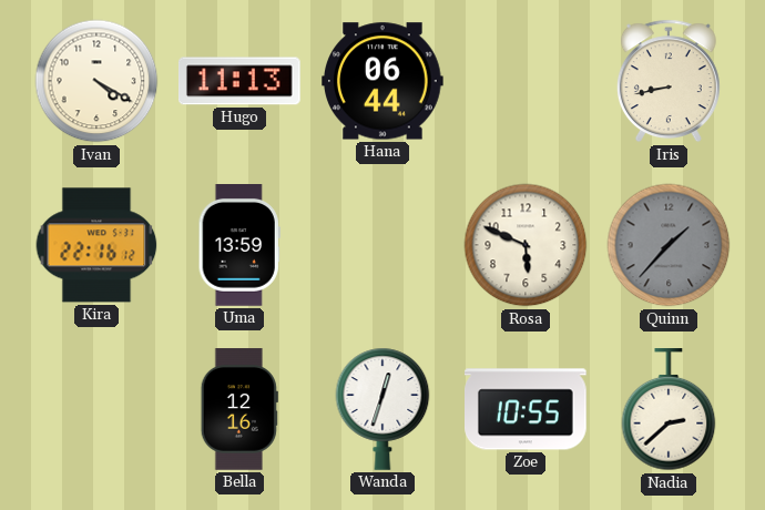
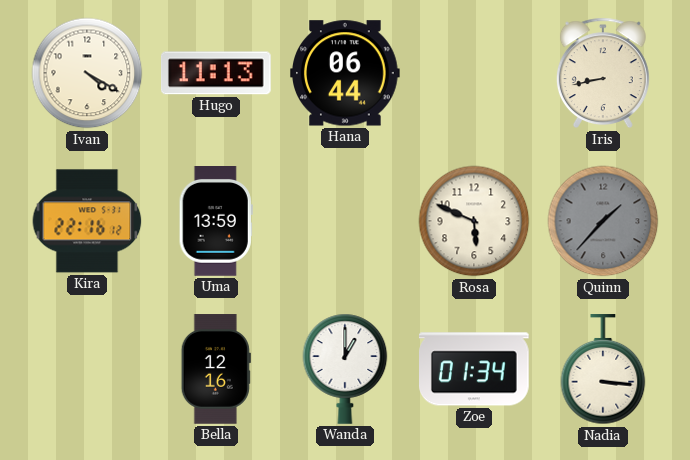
Wanda: 12:33 -> 1:00 (345, 369)
Zoe: 10:55 -> 01:34 (475, 369)
Nadia: 2:38 -> 3:16 (603, 370)
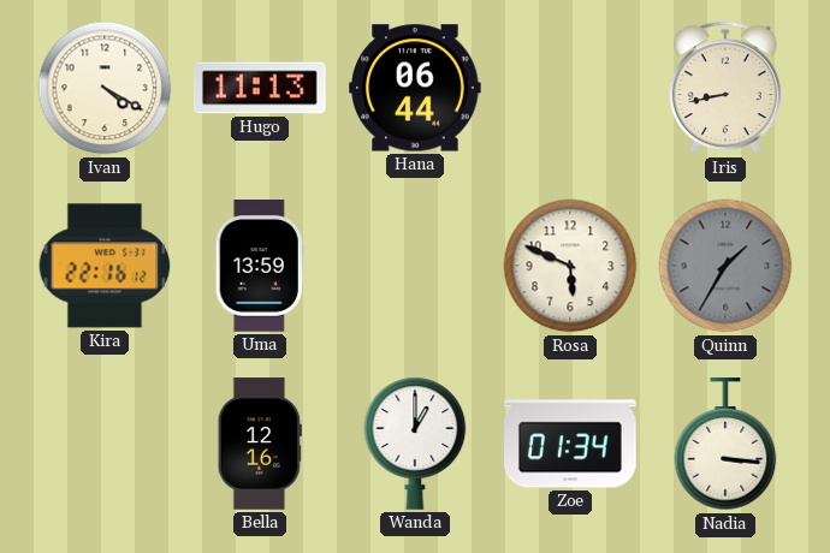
Quinn: 1:37 -> 1:35 (725, 266)
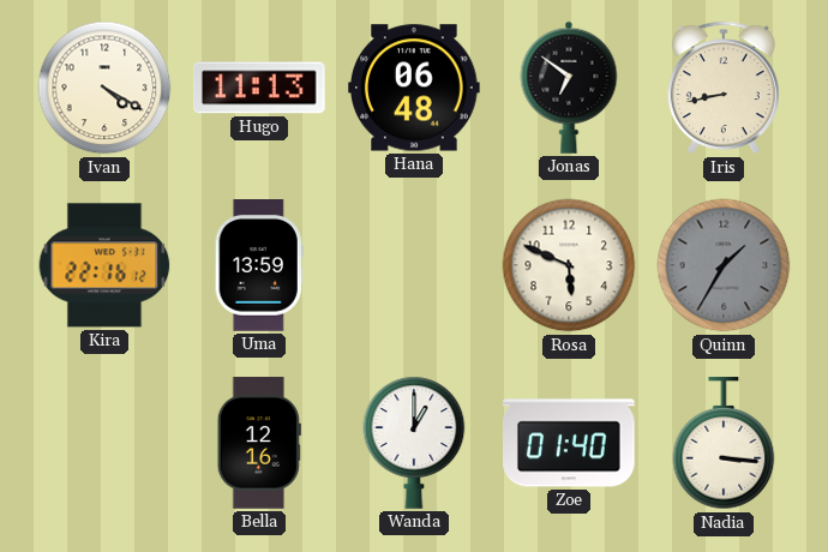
Hana: 06:44 -> 06:48 (415, 88)
Jonas: none -> 6:51 (569, 88)
Zoe: 01:34 -> 01:40 (570, 443)
